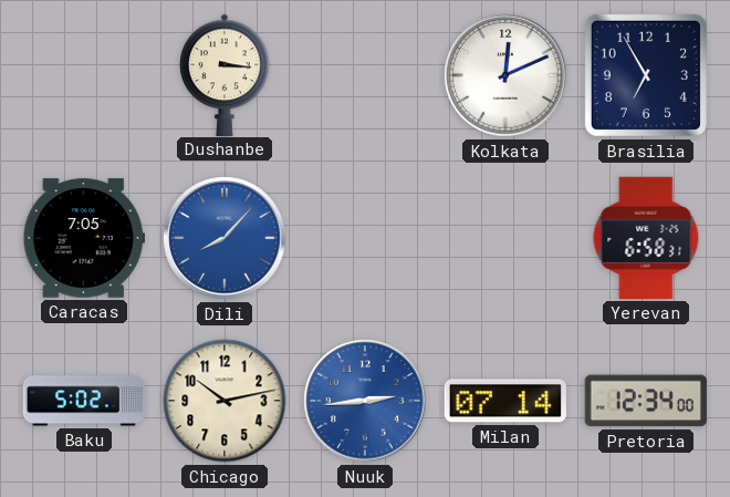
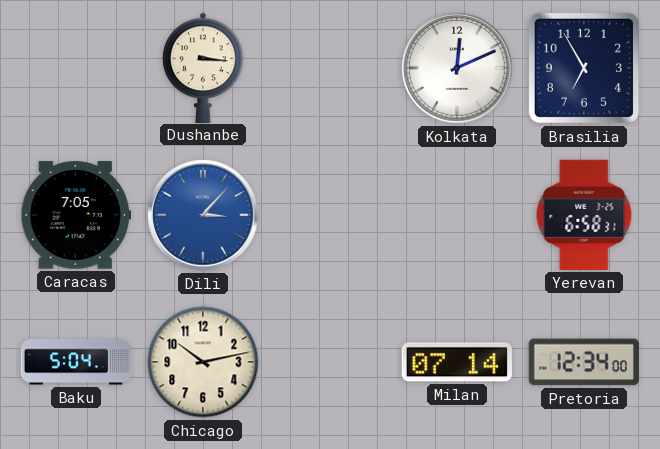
Dili: 8:07 -> 3:07 (203, 215)
Baku: 5:02 -> 5:04 (75, 362)
Nuuk: 2:44 -> none (365, 401)
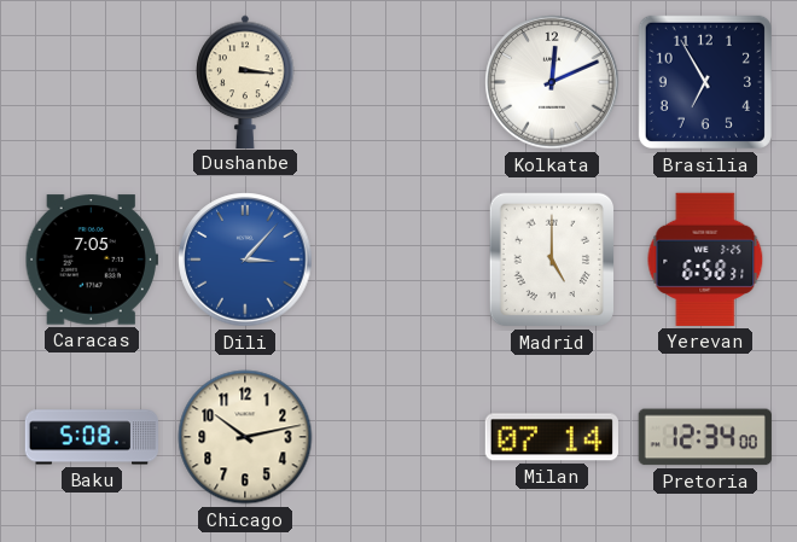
Madrid: none -> 5:00 (552, 260)
Baku: 5:04 -> 5:08 (91, 437)
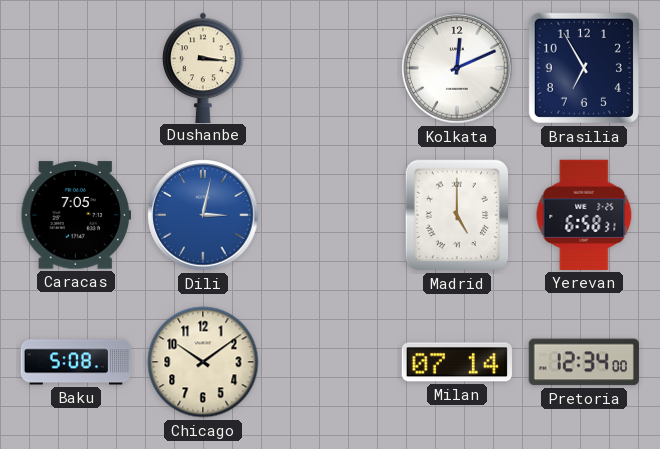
Dili: 3:07 -> 3:02 (203, 215)
Chicago: 10:13 -> 10:09 (203, 362)
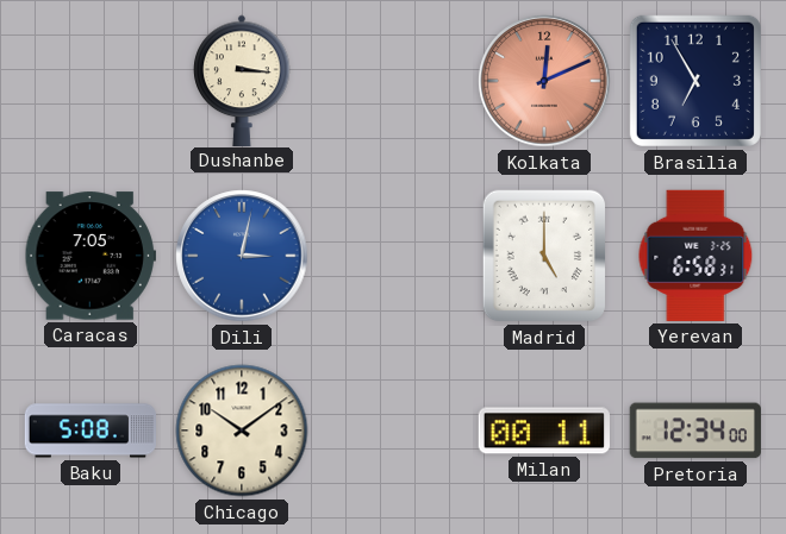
Kolkata dial: white -> salmon (544, 81)
Milan: 07:14 -> 00:11 (544, 431)
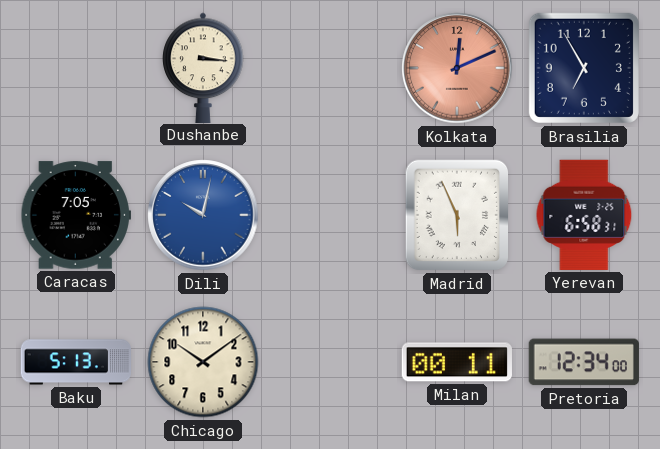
Dili: 3:02 -> 10:02 (203, 215)
Madrid: 5:00 -> 5:56 (457, 215)
Baku: 5:08 -> 5:13 (75, 362)
